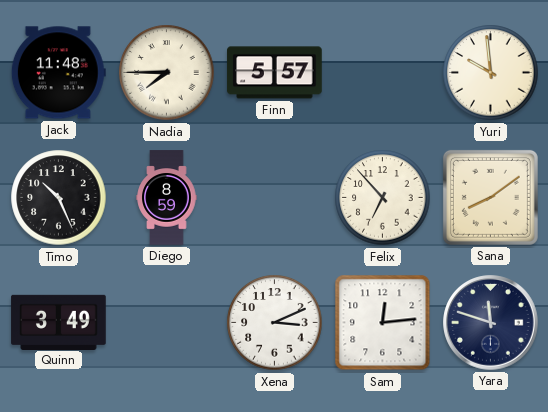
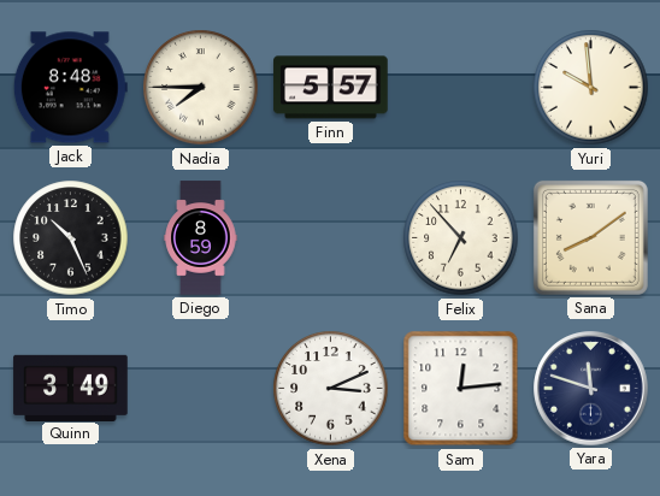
Jack: 11:48 -> 8:48 (70, 88)
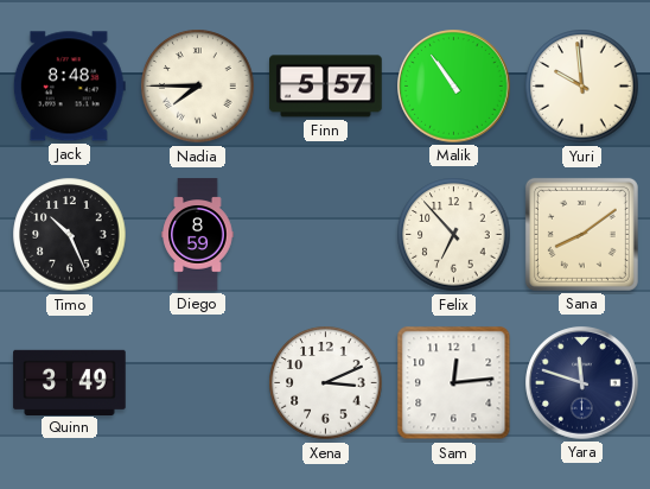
Malik: none -> 10:54 (454, 87)
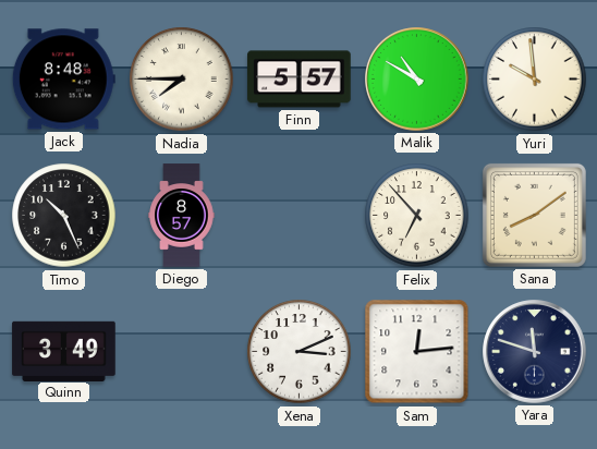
Malik: 10:54 -> 10:50 (417, 80)
Diego: 8:59 -> 8:57 (182, 216)
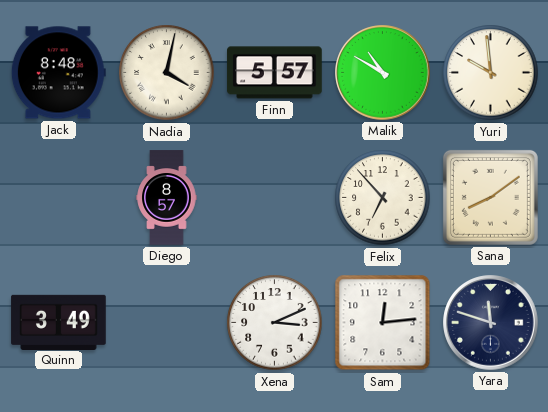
Nadia: 7:45 -> 4:02 (167, 73)
Timo: 10:26 -> none (64, 216)
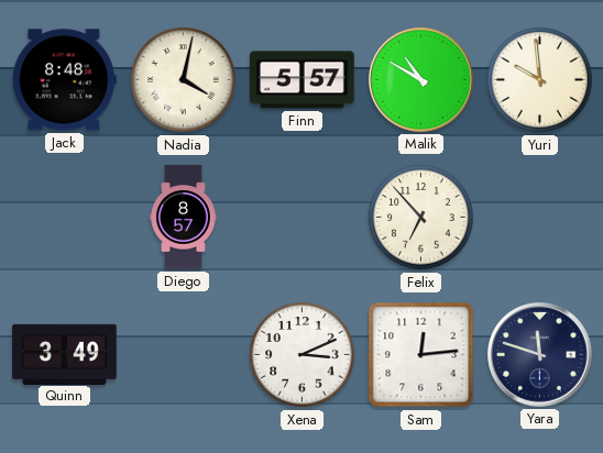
Sana: 8:09 -> none (490, 197)
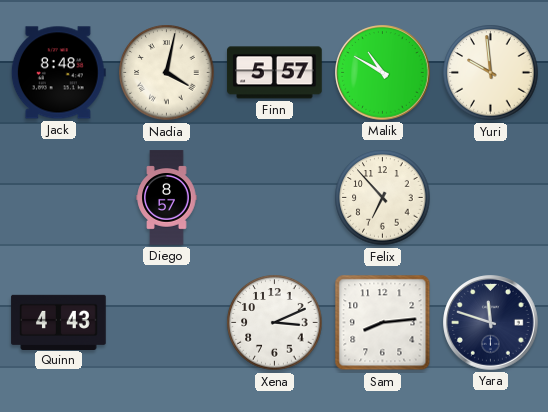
Quinn: 3:49 -> 4:43 (59, 322)
Sam: 12:14 -> 8:14 (383, 323)
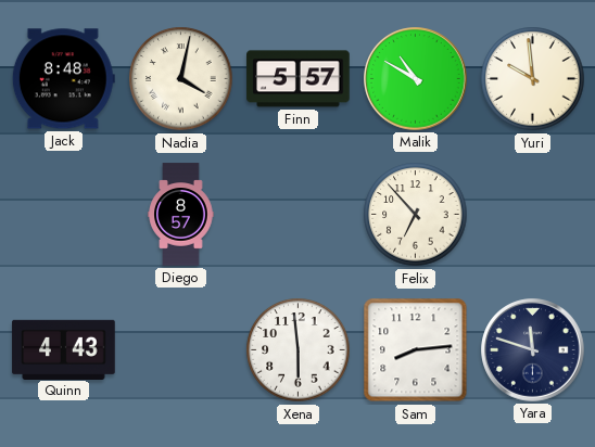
Xena: 3:11 -> 5:59 (299, 350)
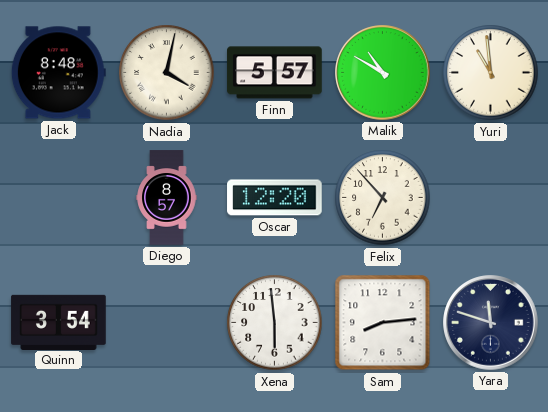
Yuri: 9:59 -> 10:59 (491, 73)
Oscar: none -> 12:20 (275, 198)
Quinn: 4:43 -> 3:54 (59, 322)
